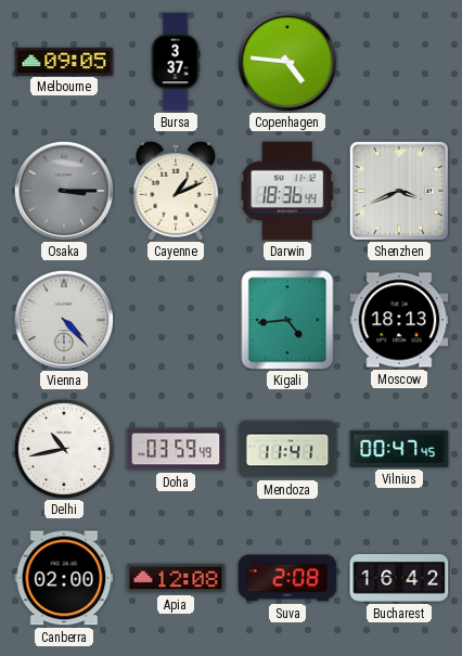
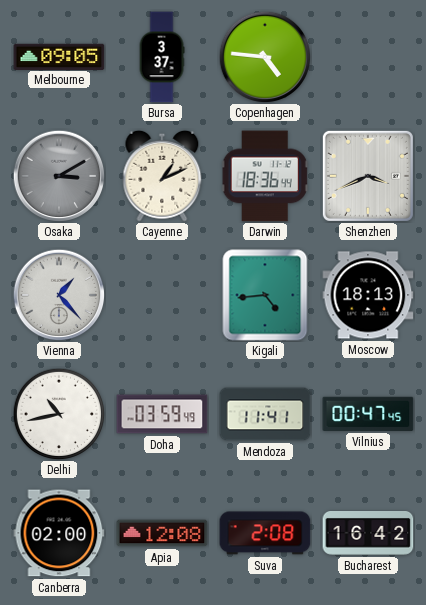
Osaka: 3:15 -> 3:10 (59, 176)
Vienna: 4:23 -> 1:23 (59, 295)
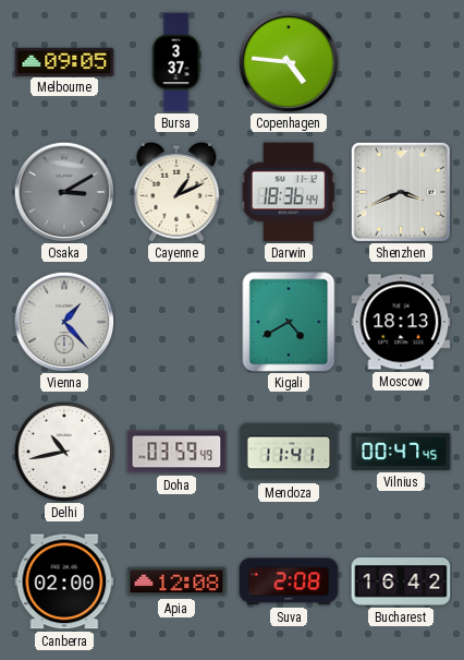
Kigali: 4:44 -> 4:40 (289, 322)
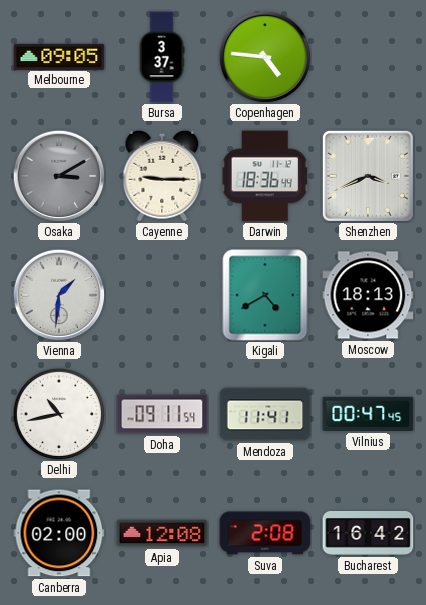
Cayenne: 1:11 -> 9:15 (162, 176)
Vienna: 1:23 -> 1:31 (59, 295)
Doha: 03:59 -> 09:11 (162, 414)
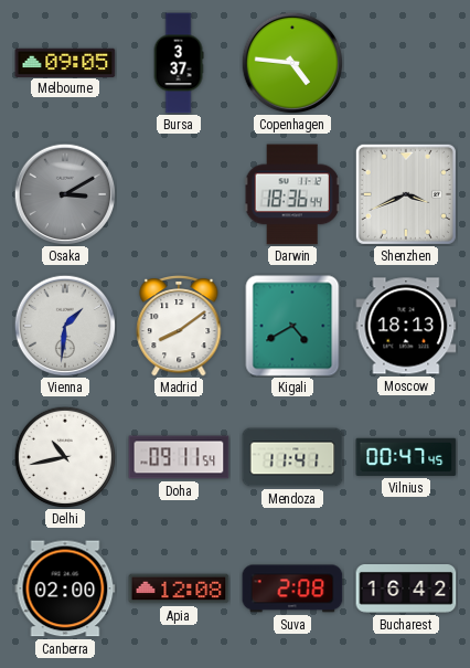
Cayenne: 9:15 -> none (162, 176)
Madrid: none -> 8:09 (179, 326)
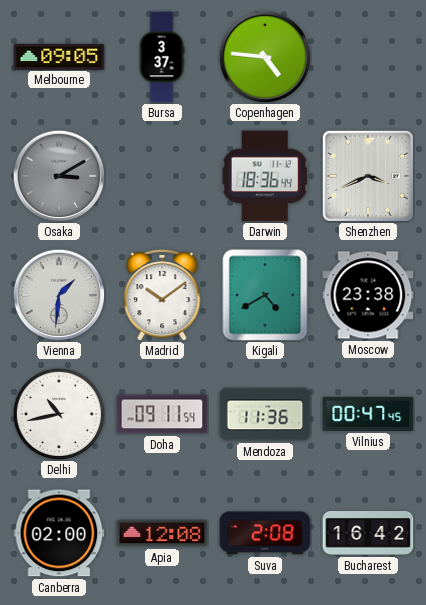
Madrid: 8:09 -> 10:09 (162, 295)
Moscow: 18:13 -> 23:38 (368, 295)
Mendoza: 11:41 -> 11:36 (265, 414)
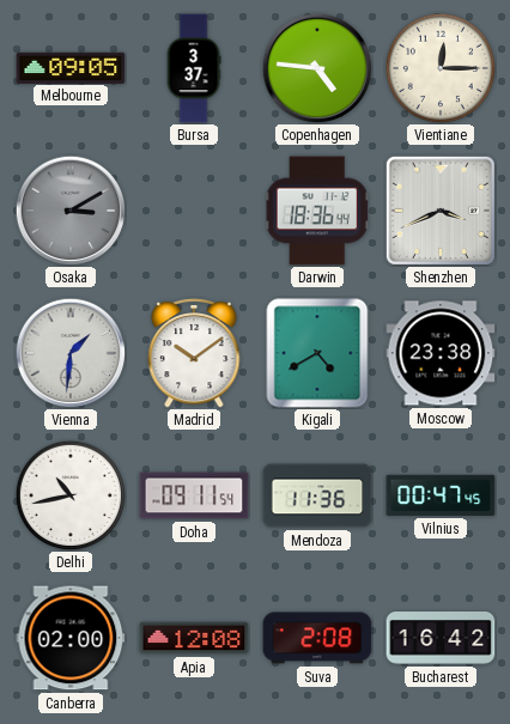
Vientiane: none -> 12:15 (441, 68)
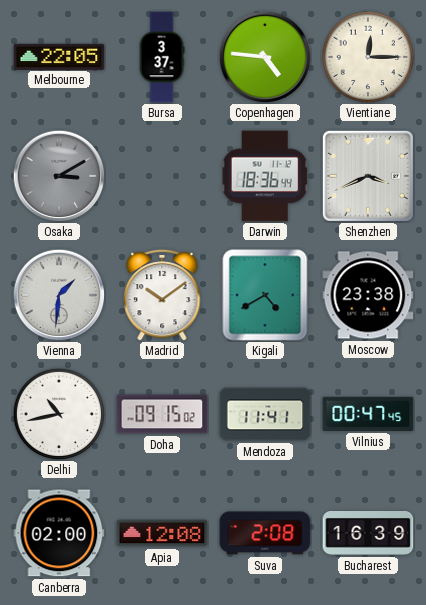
Melbourne: 09:05 -> 22:05 (59, 56)
Doha: 09:11 -> 09:15 (162, 414)
Mendoza: 11:36 -> 11:41 (265, 414)
Bucharest: 16:42 -> 16:39 (368, 534)
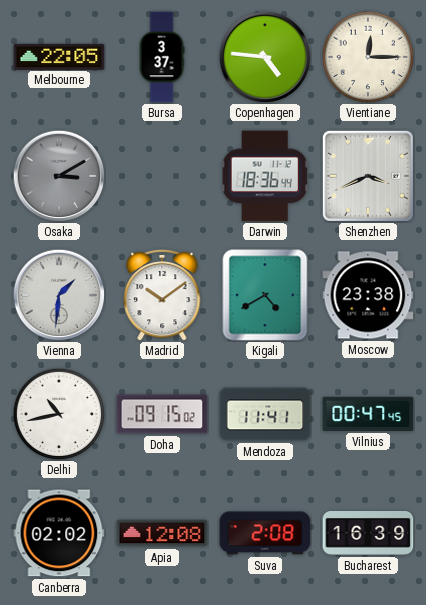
Canberra: 02:00 -> 02:02 (59, 533)
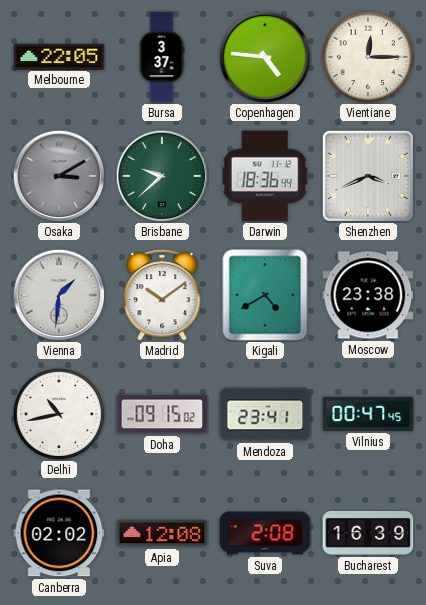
Brisbane: none -> 9:38 (162, 176)
Mendoza: 11:41 -> 23:41 (265, 414)
